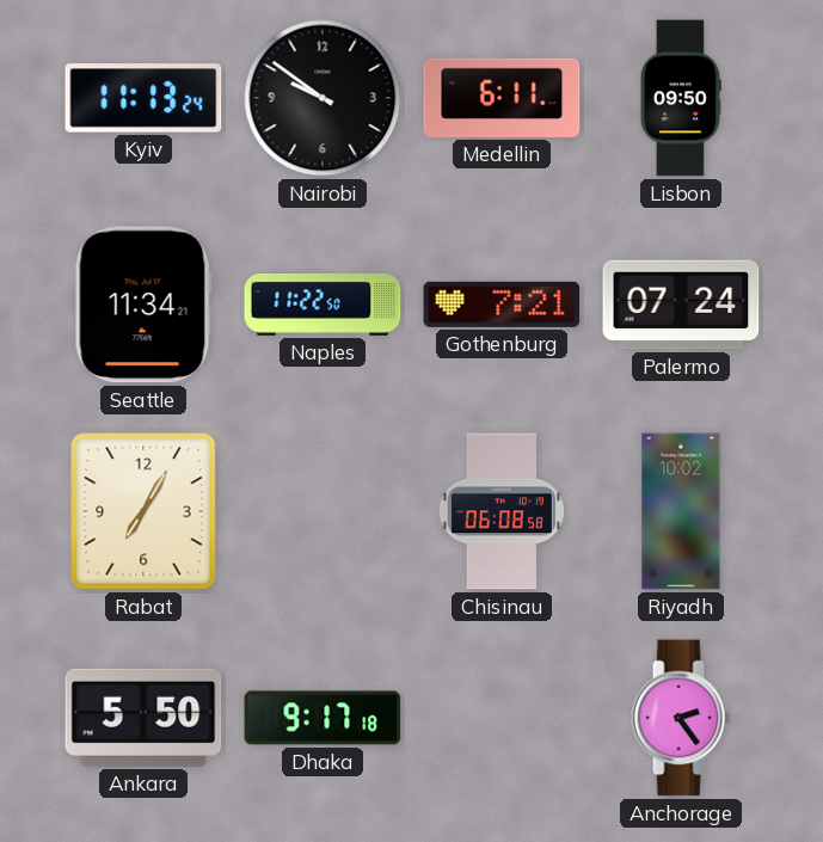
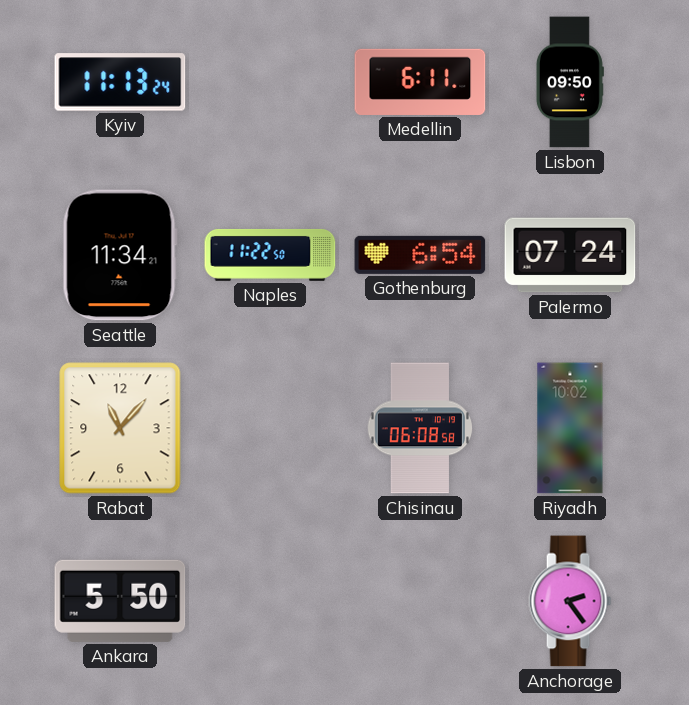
Nairobi: 9:51 -> none (323, 98)
Gothenburg: 7:21 -> 6:54 (420, 255)
Rabat: 7:05 -> 11:07 (120, 428)
Dhaka: 9:17 -> none (323, 718)
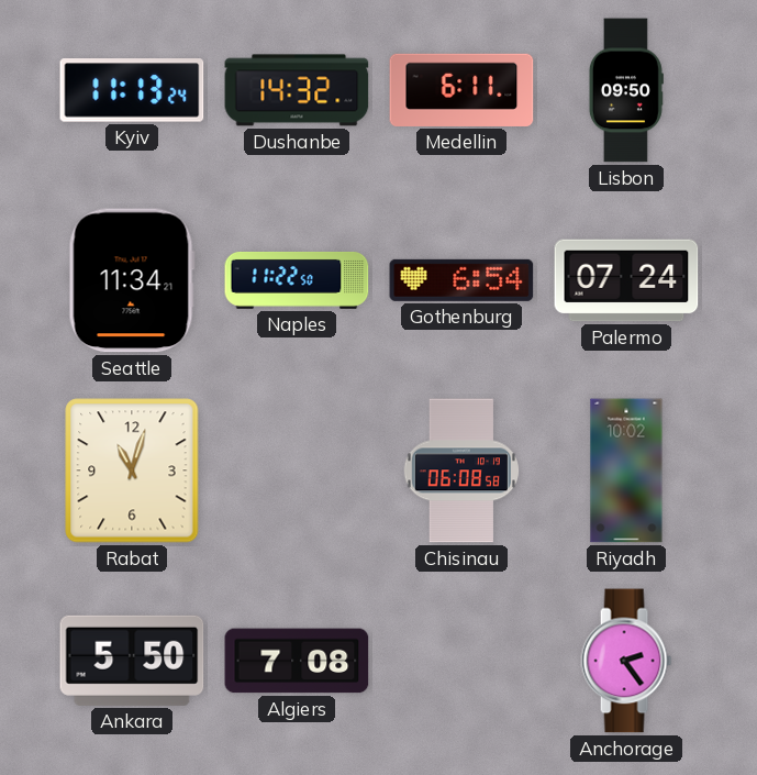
Dushanbe: none -> 14:32 (297, 90)
Rabat: 11:07 -> 11:03 (132, 470)
Algiers: none -> 7:08 (297, 661)
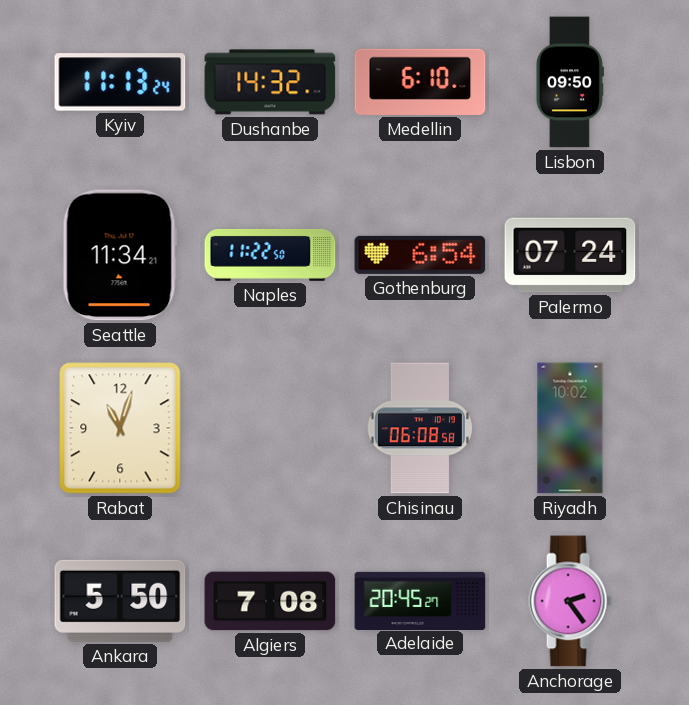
Medellin: 6:11 -> 6:10 (420, 82)
Adelaide: none -> 20:45 (420, 600)
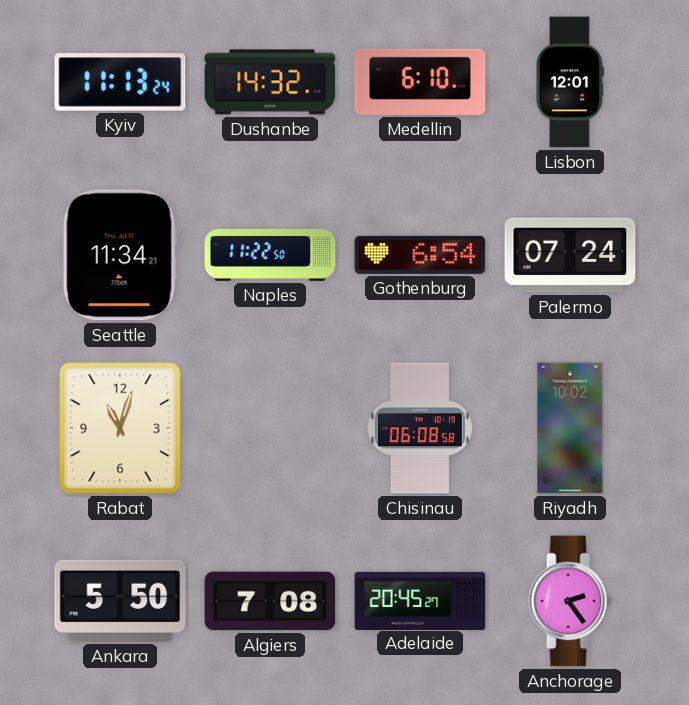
Lisbon: 09:50 -> 12:01 (569, 82)
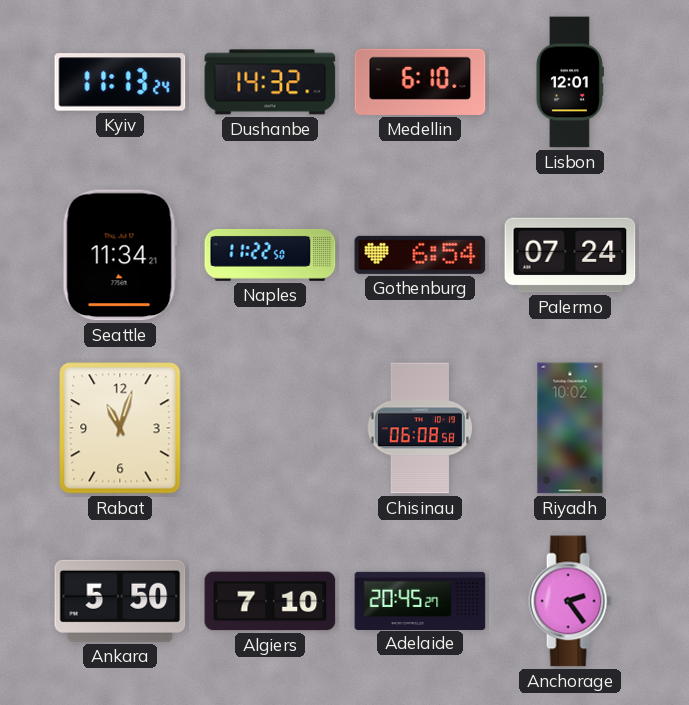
Algiers: 7:08 -> 7:10 (270, 601)
